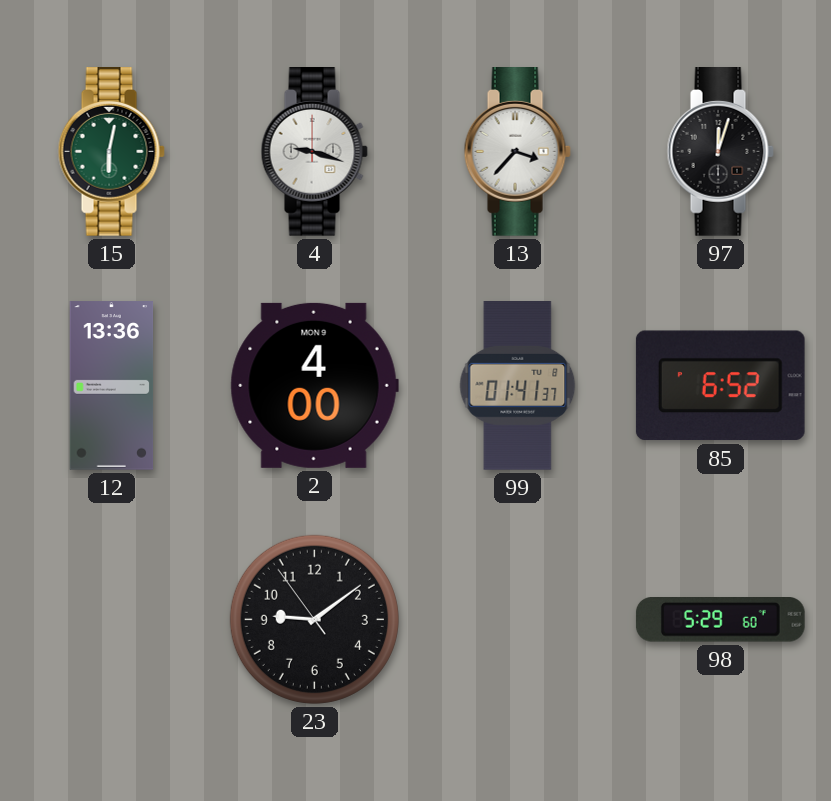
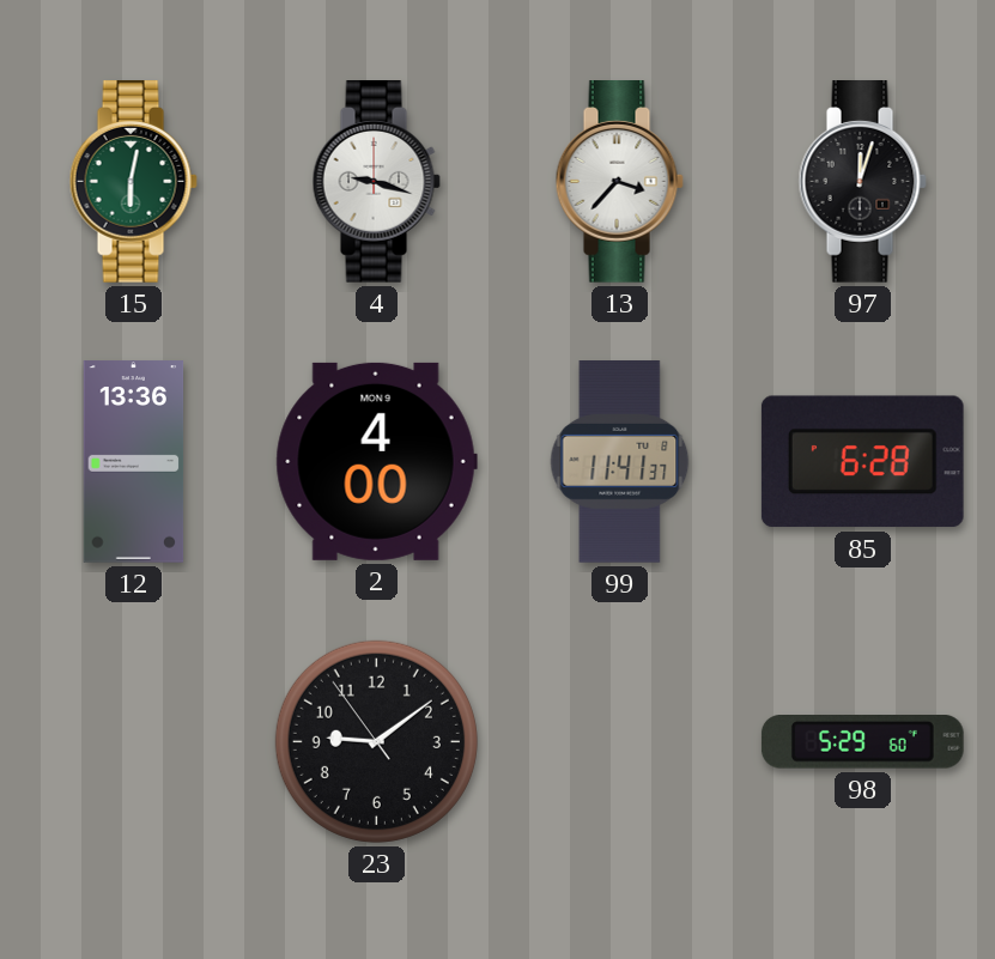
99: 01:41 -> 11:41 (620, 462)
85: 6:52 -> 6:28 (862, 462)
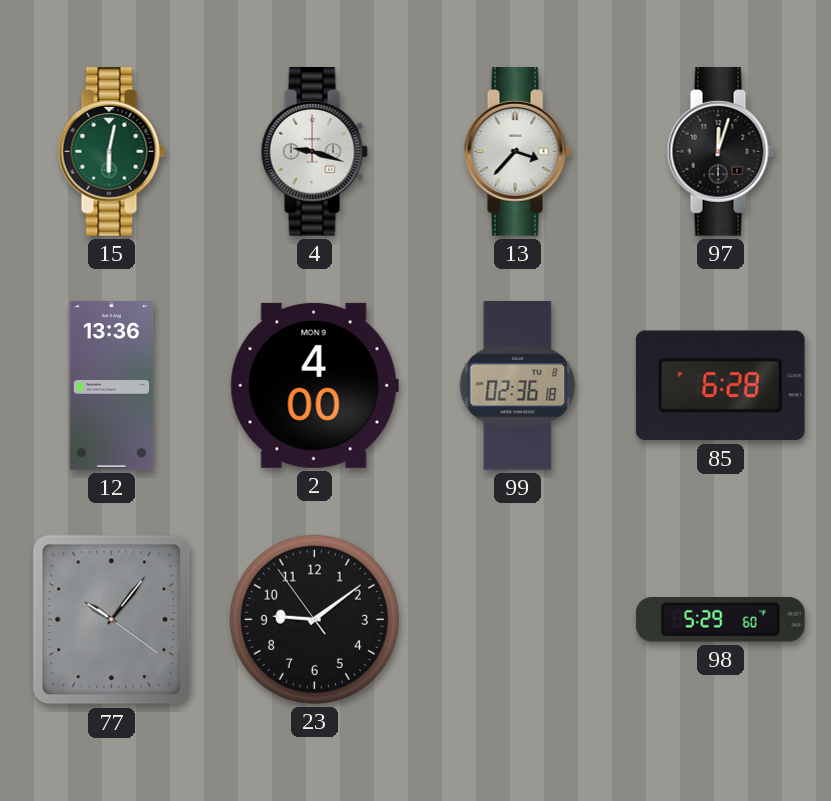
99: 11:41 -> 02:36 (518, 386)
77: none -> 10:06 (112, 620)
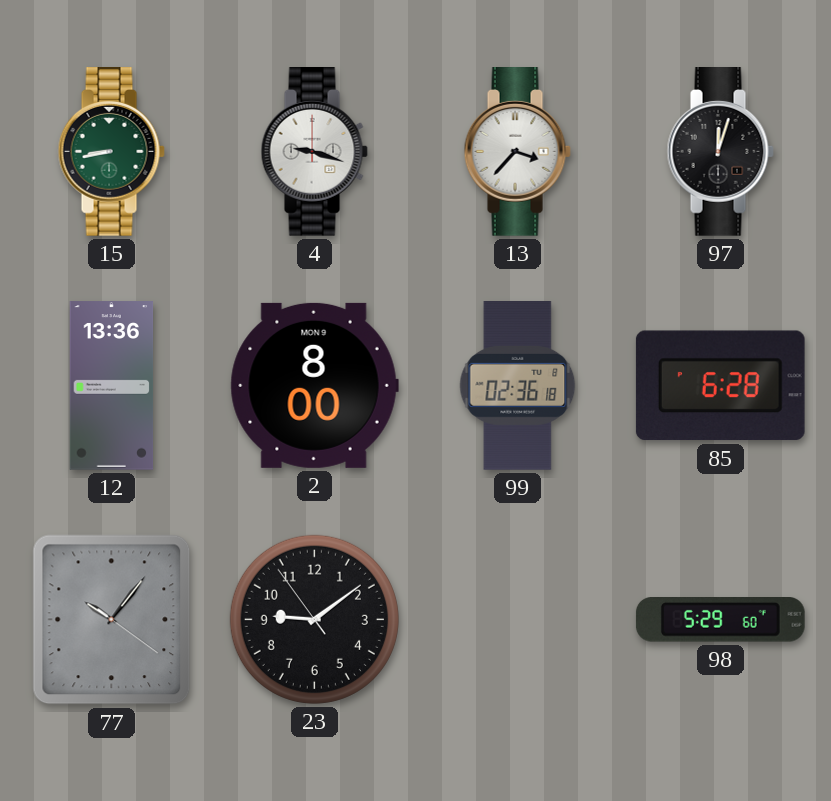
15: 6:02 -> 8:43 (111, 152)
2: 4:00 -> 8:00 (314, 385)
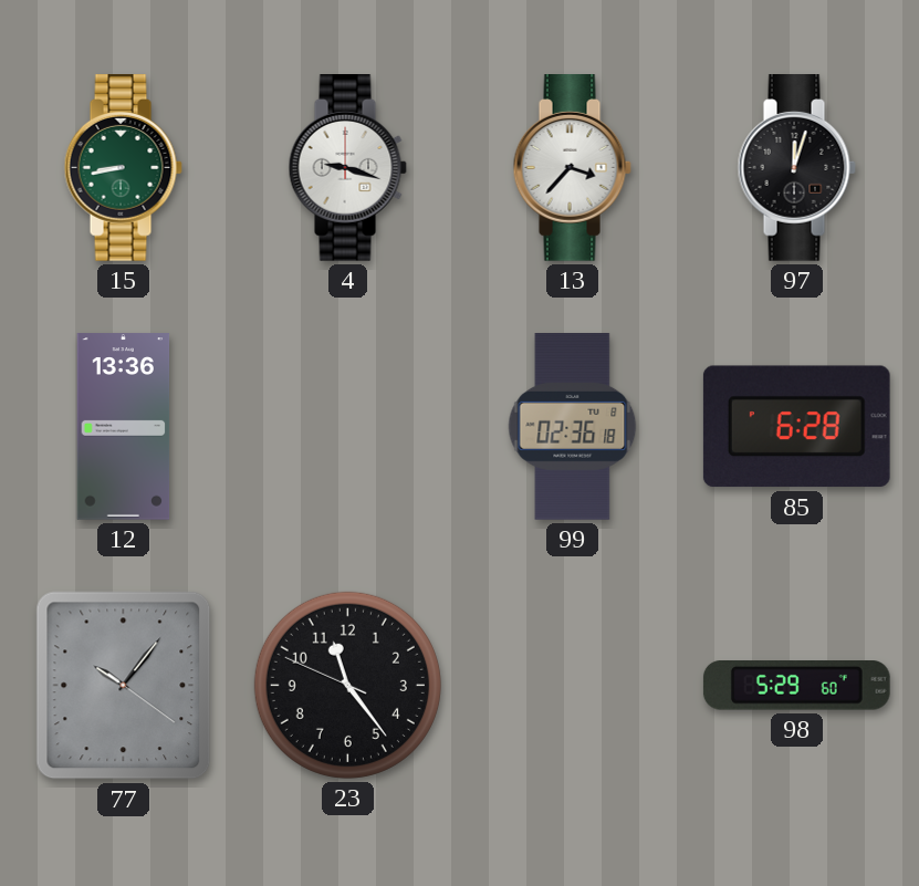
2: 8:00 -> none (314, 385)
23: 9:08 -> 11:23 (347, 685)
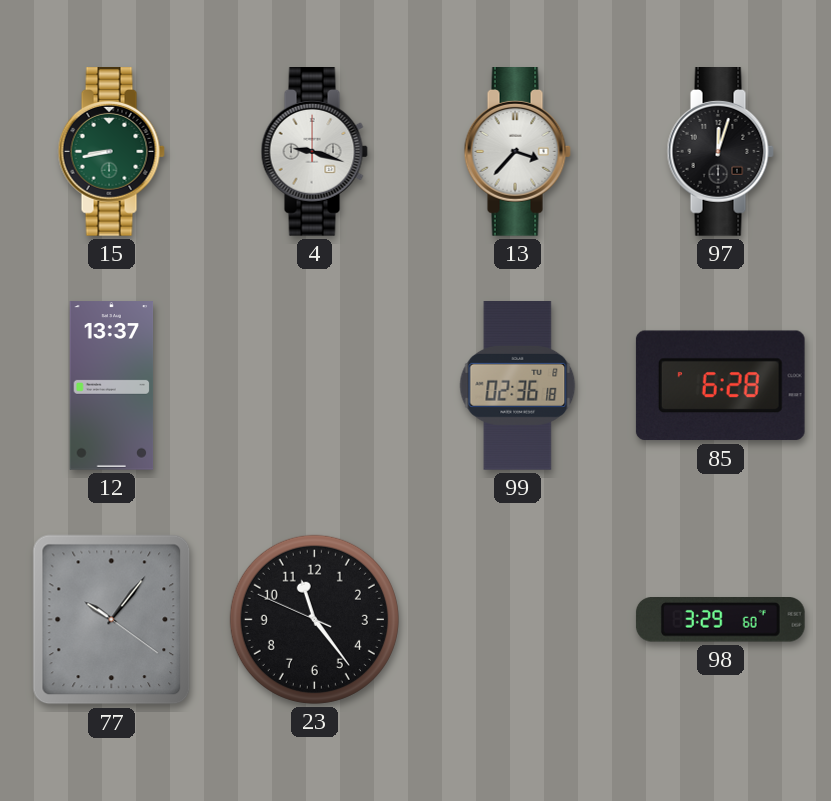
12: 13:36 -> 13:37 (112, 386)
98: 5:29 -> 3:29 (720, 620)
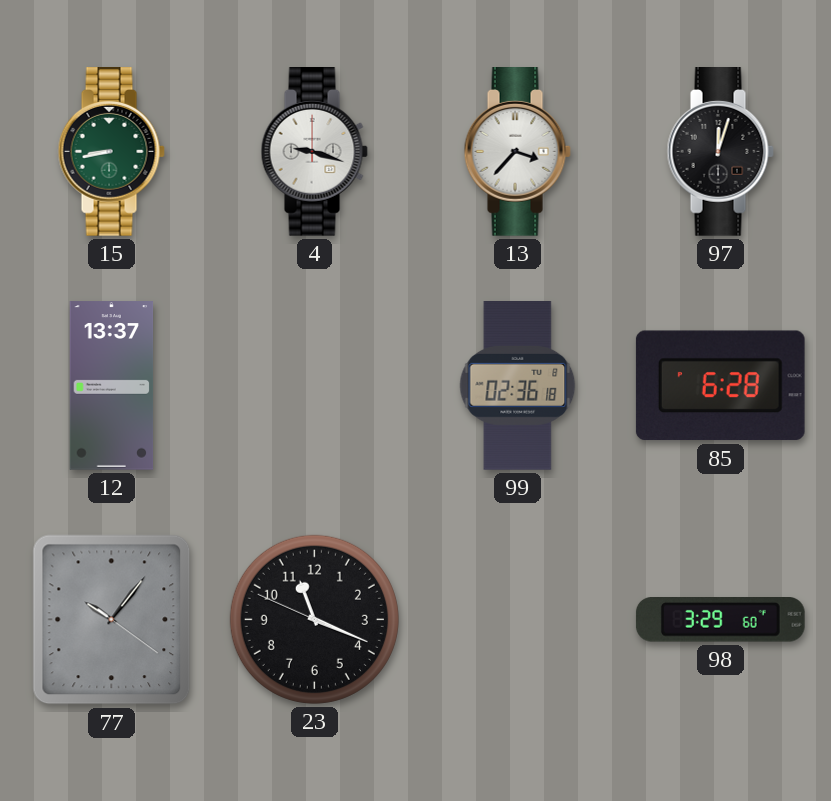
23: 11:23 -> 11:18 (314, 619)
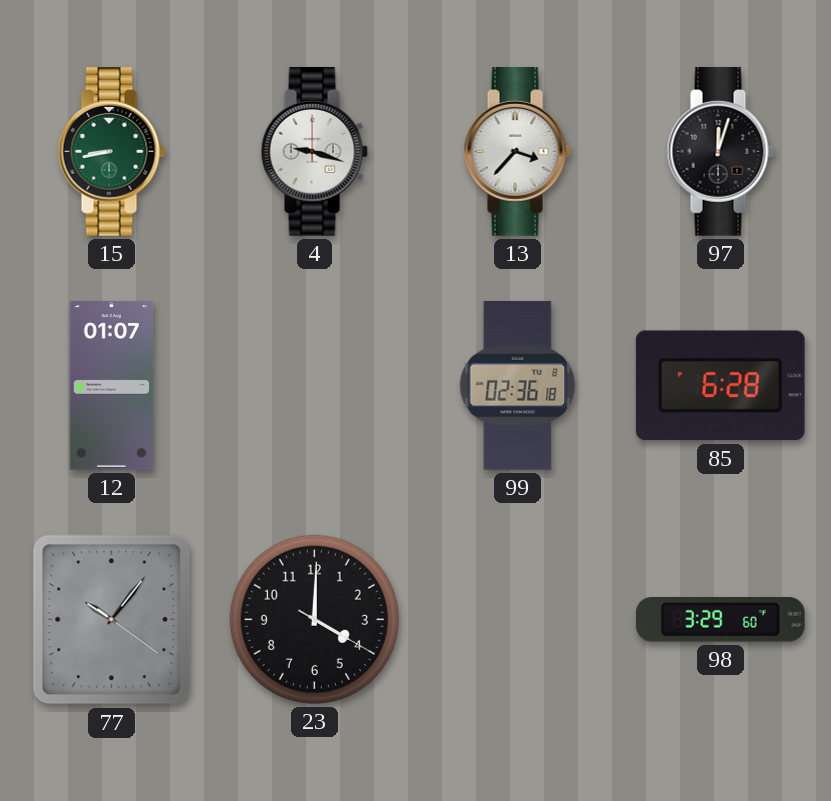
12: 13:37 -> 01:07 (112, 386)
23: 11:18 -> 4:00 (314, 619)
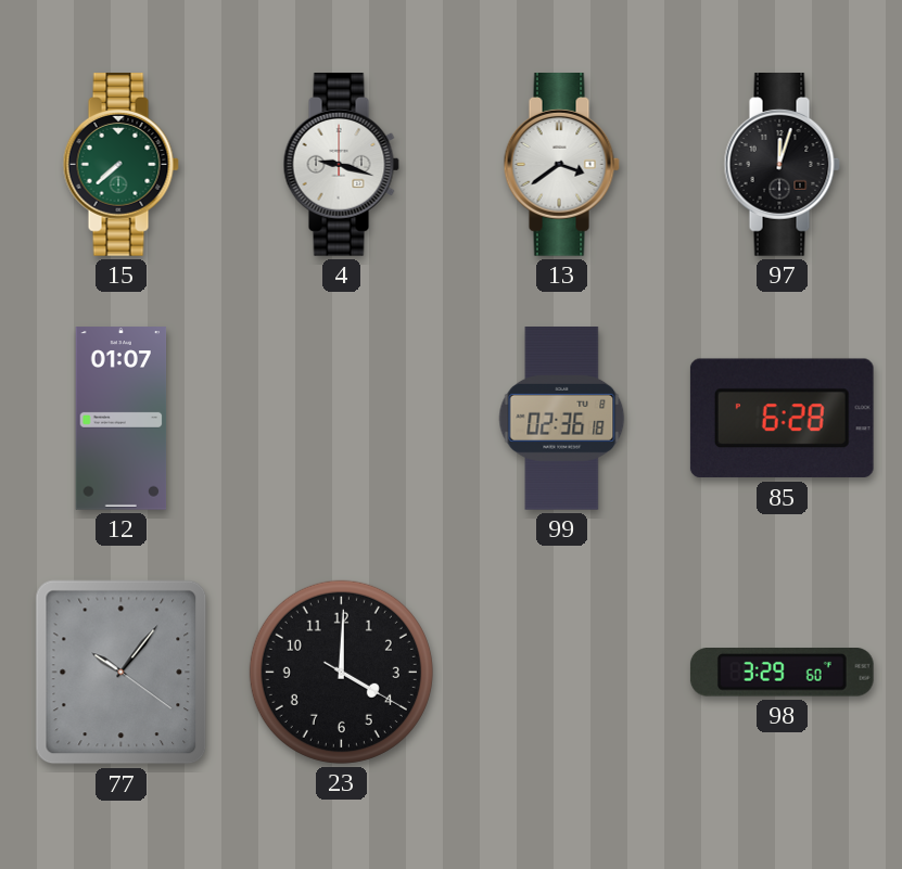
15: 8:43 -> 7:38 (120, 165)
13: 3:37 -> 3:39 (561, 165)
